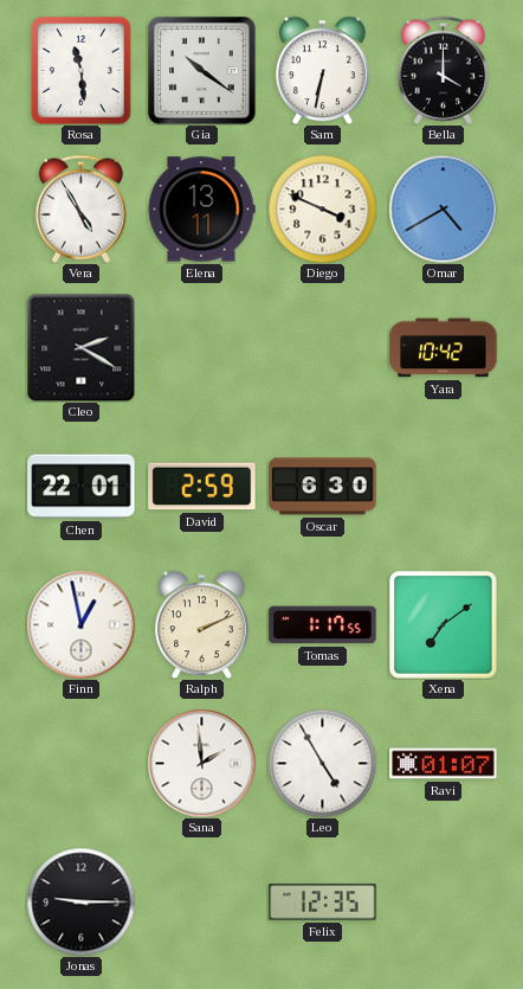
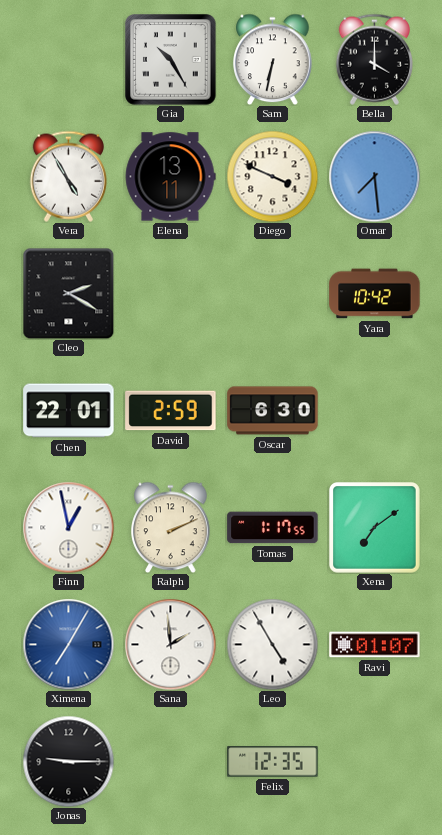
Rosa: 11:29 -> none (80, 70)
Gia: 10:21 -> 10:25 (171, 60)
Omar: 4:40 -> 7:29 (374, 176)
Ximena: none -> 7:05 (68, 644)
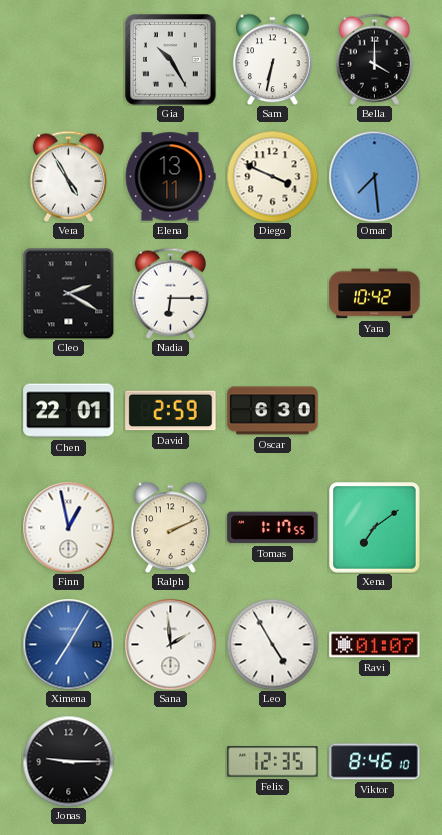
Nadia: none -> 6:15 (170, 293)
Viktor: none -> 8:46 (375, 762)
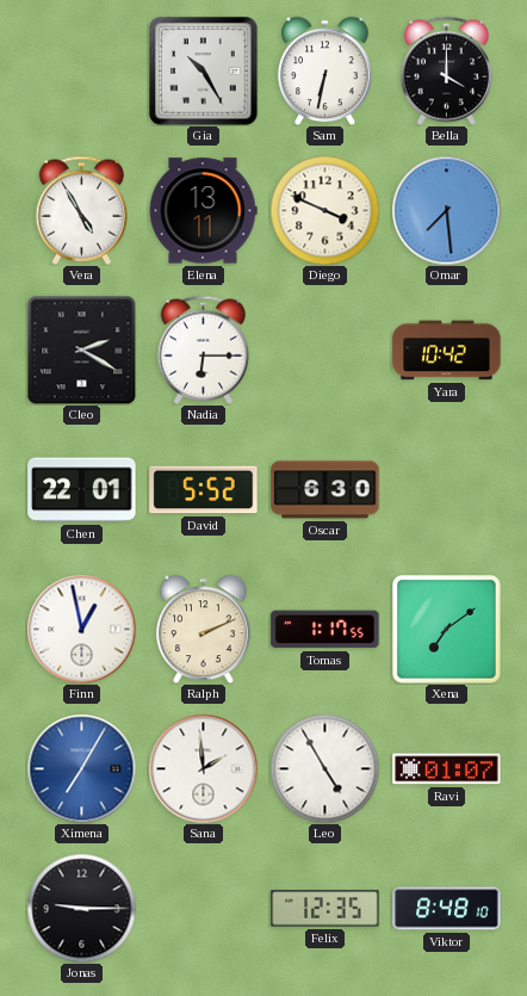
David: 2:59 -> 5:52 (204, 490)
Viktor: 8:46 -> 8:48 (447, 909)
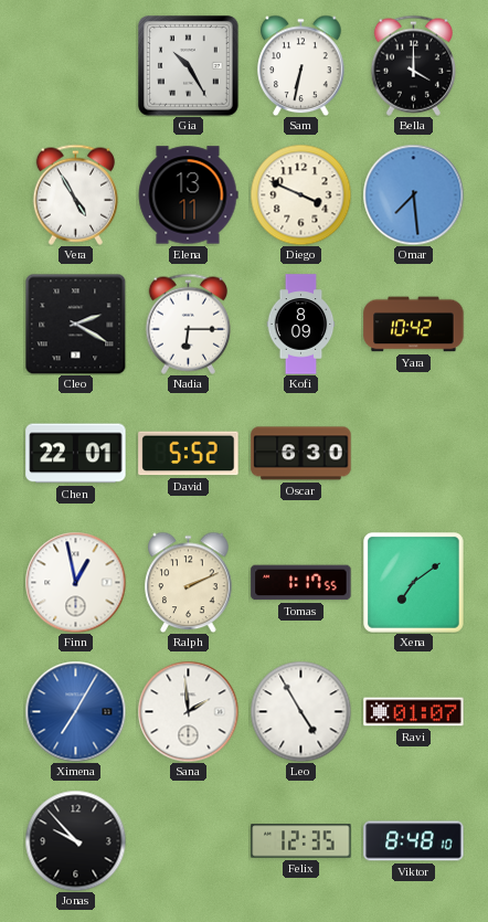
Kofi: none -> 8:09 (301, 325)
Jonas: 9:15 -> 9:53 (75, 840)
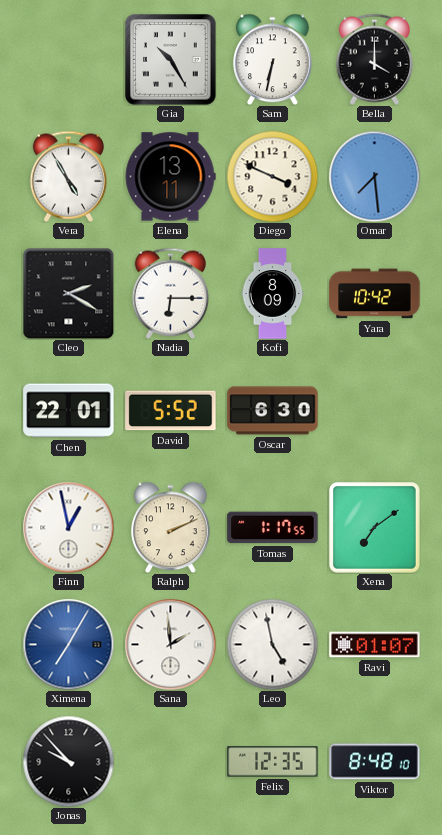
Leo: 4:55 -> 4:58 (272, 644)
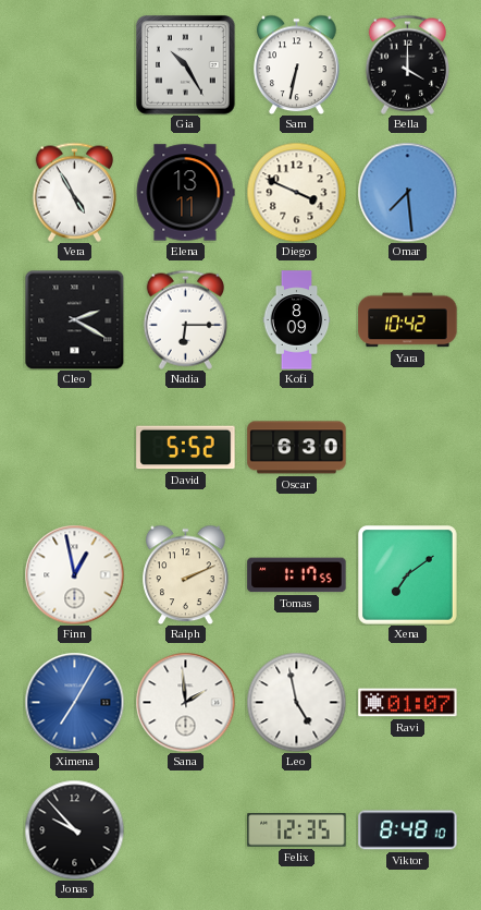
Chen: 22:01 -> none (69, 411)
